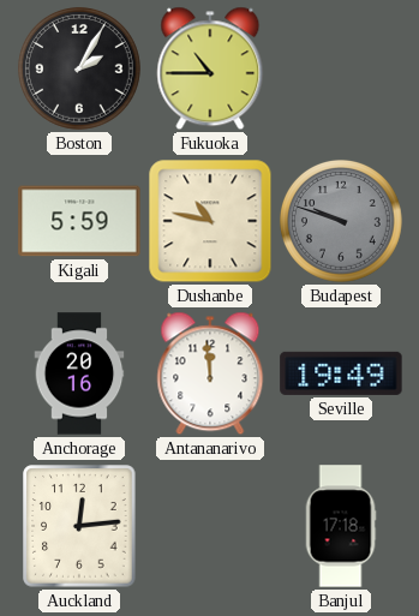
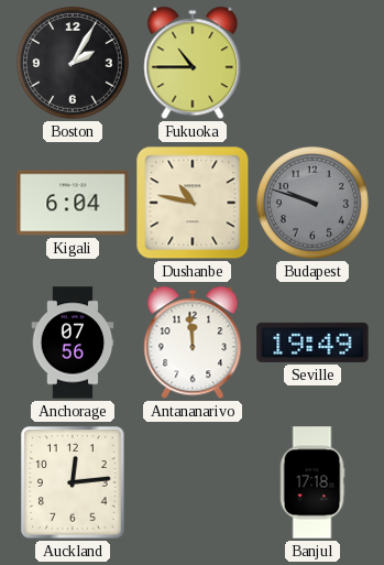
Kigali: 5:59 -> 6:04 (73, 203)
Anchorage: 20:16 -> 07:56 (73, 343)
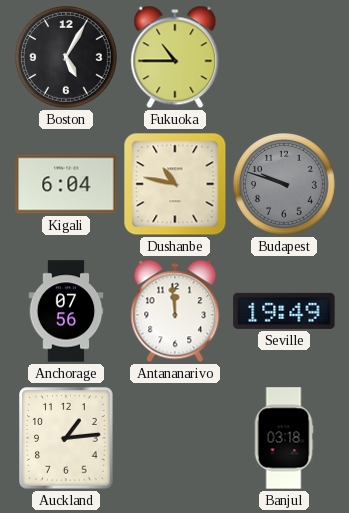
Boston: 2:05 -> 5:05 (66, 57)
Auckland: 12:14 -> 1:14 (66, 438)
Banjul: 17:18 -> 03:18 (284, 438)
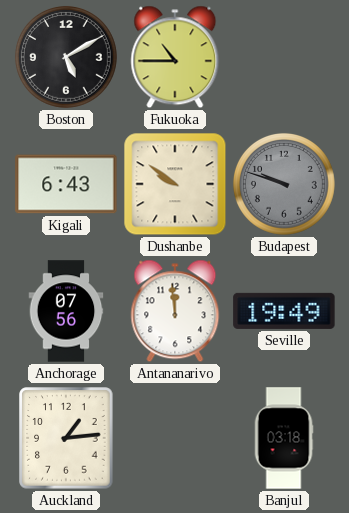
Boston: 5:05 -> 5:10 (66, 57)
Kigali: 6:04 -> 6:43 (66, 184)
Dushanbe: 10:47 -> 9:51 (175, 184)
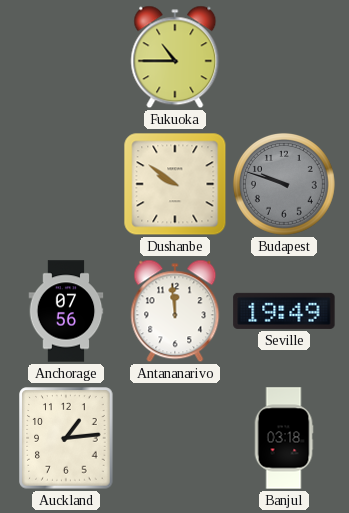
Boston: 5:10 -> none (66, 57)
Kigali: 6:43 -> none (66, 184)
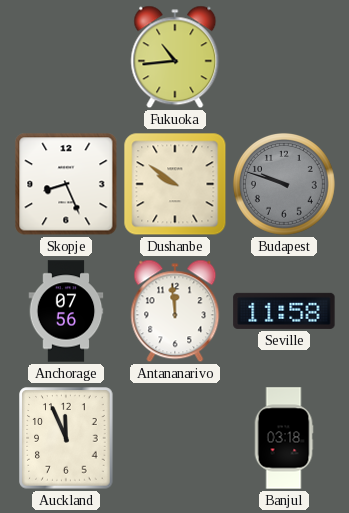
Fukuoka: 10:45 -> 10:44 (175, 57)
Skopje: none -> 8:26 (66, 184)
Seville: 19:49 -> 11:58 (284, 311)
Auckland: 1:14 -> 11:56 (66, 438)
